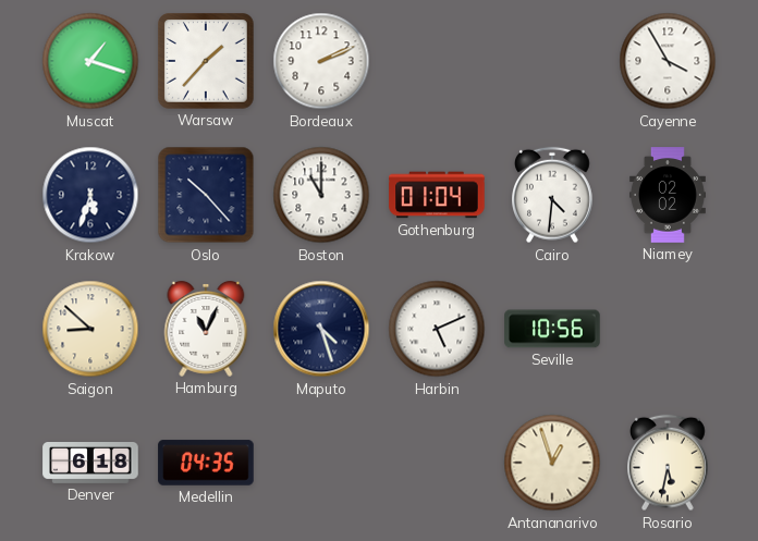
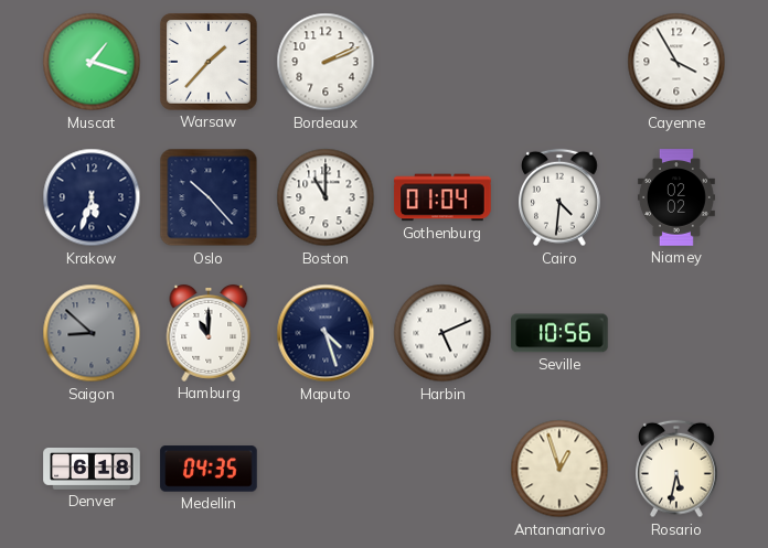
Saigon dial: cream -> grey (92, 333)
Hamburg: 11:04 -> 11:00 (209, 333)
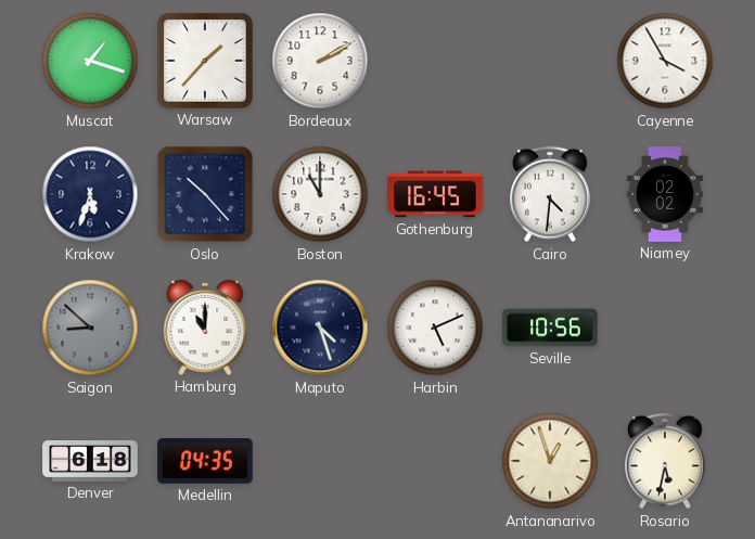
Bordeaux: 2:11 -> 2:10 (320, 61)
Gothenburg: 01:04 -> 16:45 (435, 194)
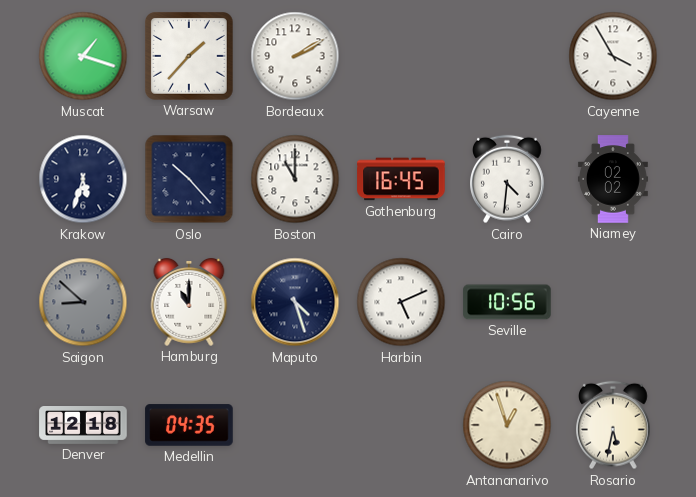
Denver: 6:18 -> 12:18 (83, 426)
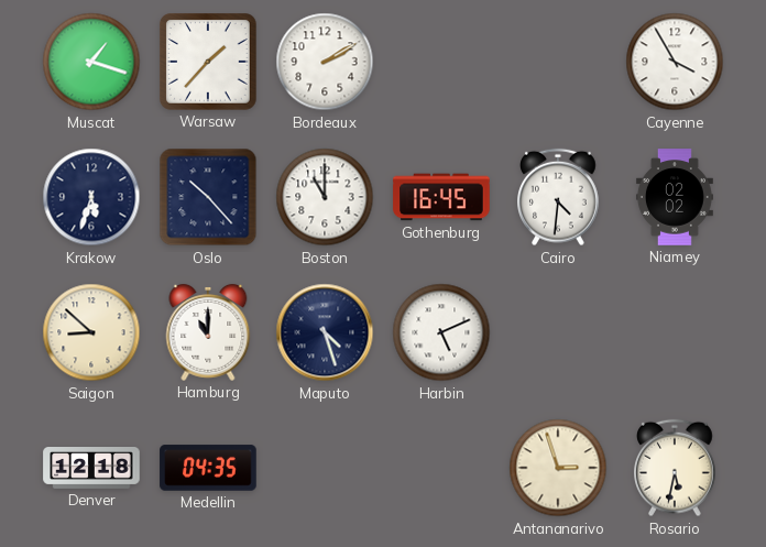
Saigon dial: grey -> cream (91, 332)
Seville: 10:56 -> none (507, 302)
Antananarivo: 12:57 -> 2:57 (558, 468)
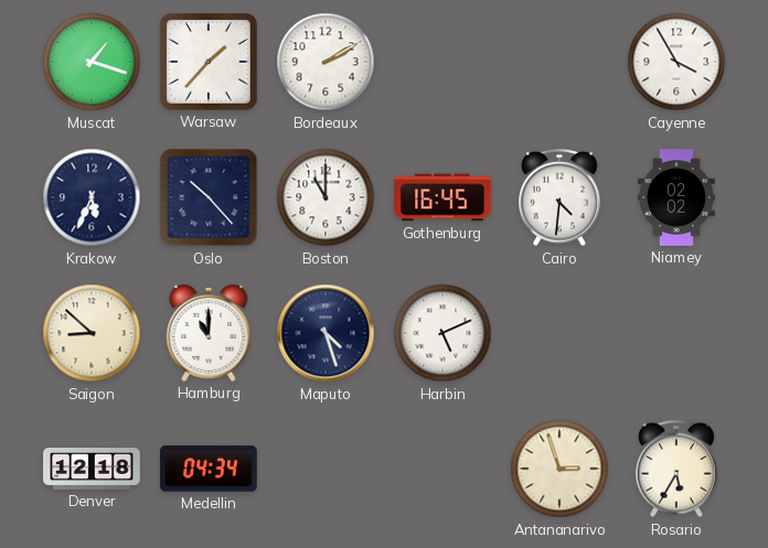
Krakow: 5:33 -> 5:34 (92, 197)
Medellin: 04:35 -> 04:34 (209, 469)
Rosario: 5:32 -> 5:35 (678, 469)
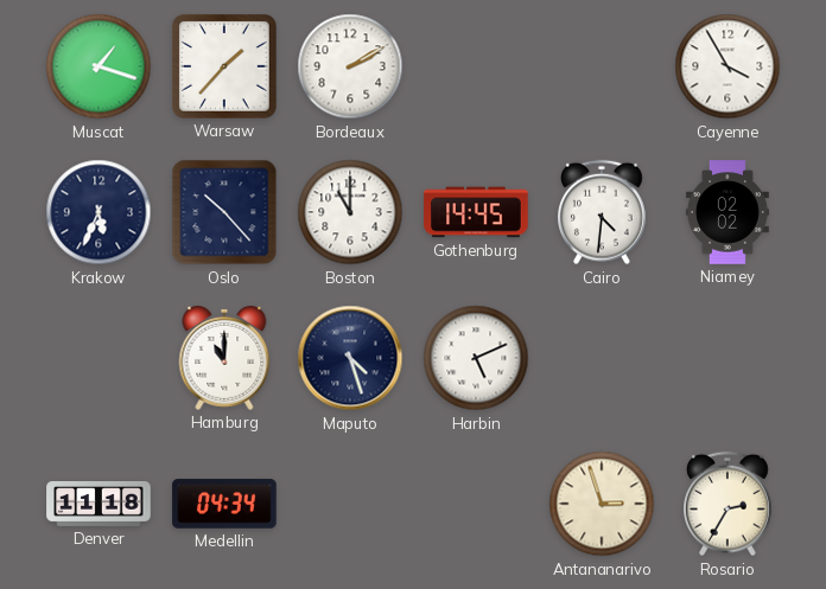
Gothenburg: 16:45 -> 14:45 (476, 212)
Saigon: 8:52 -> none (92, 333)
Denver: 12:18 -> 11:18 (99, 505)
Rosario: 5:35 -> 2:35 (729, 504)
